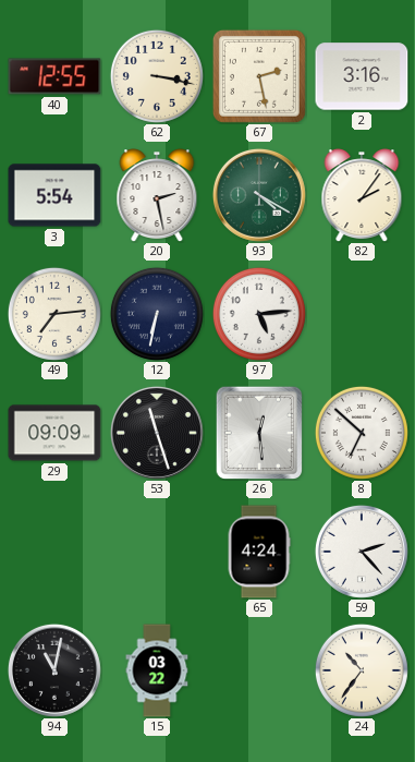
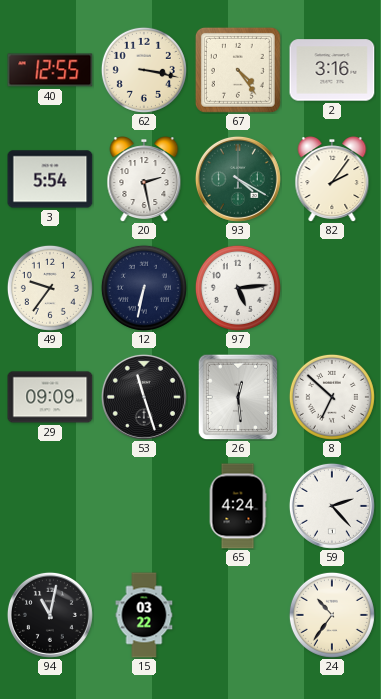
67: 2:28 -> 4:24 (238, 70)
49: 7:14 -> 9:36 (50, 288)
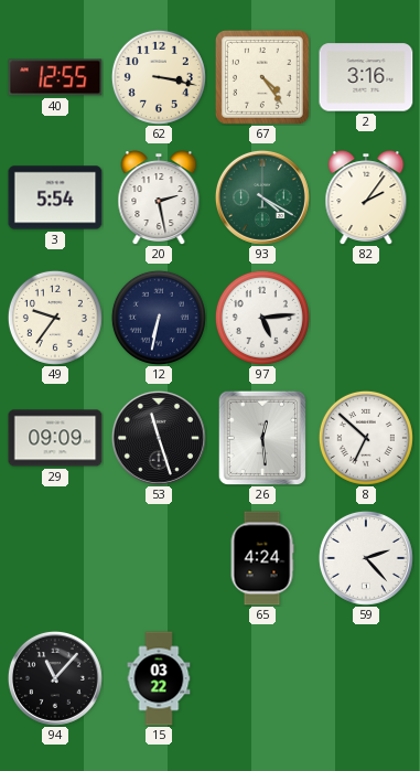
94: 11:02 -> 11:07 (55, 678)
24: 10:36 -> none (332, 615)
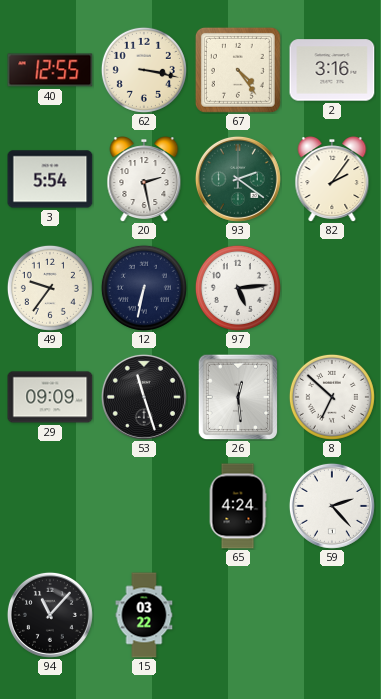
93: 4:20 -> 2:21 (238, 179)
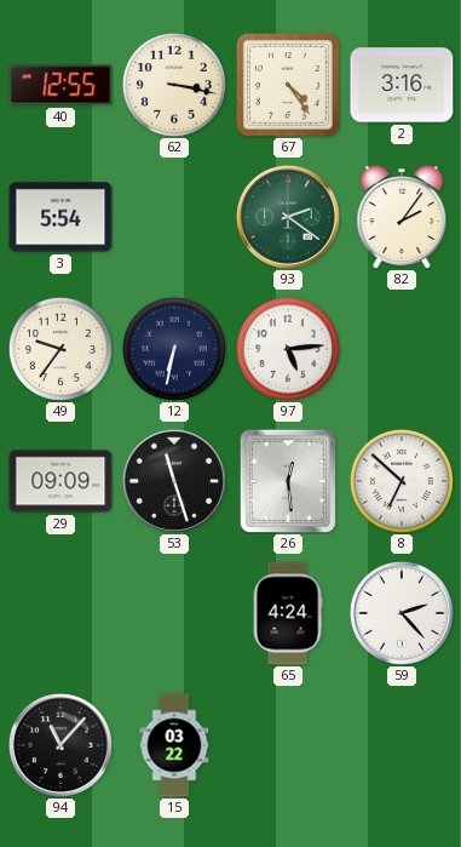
20: 2:28 -> none (144, 179)
